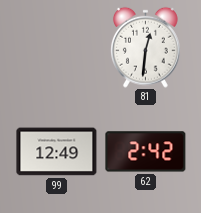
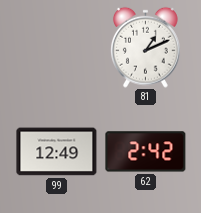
81: 12:31 -> 1:11 (145, 47)
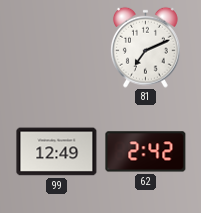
81: 1:11 -> 7:11 (145, 47)
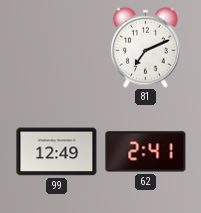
62: 2:42 -> 2:41 (146, 152)
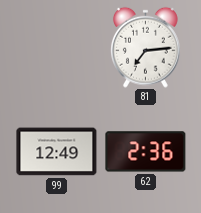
81: 7:11 -> 7:14 (145, 47)
62: 2:41 -> 2:36 (146, 152)
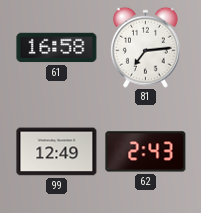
61: none -> 16:58 (57, 48)
62: 2:36 -> 2:43 (146, 152)
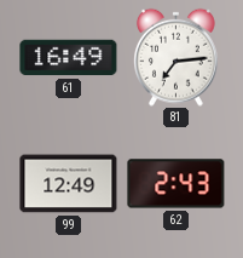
61: 16:58 -> 16:49 (69, 58)
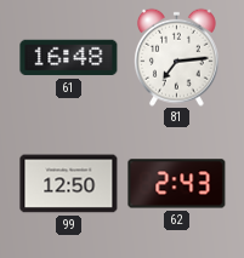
61: 16:49 -> 16:48 (69, 58)
99: 12:49 -> 12:50 (69, 184)
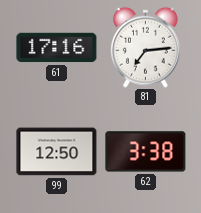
61: 16:48 -> 17:16 (57, 48)
62: 2:43 -> 3:38 (146, 152)
